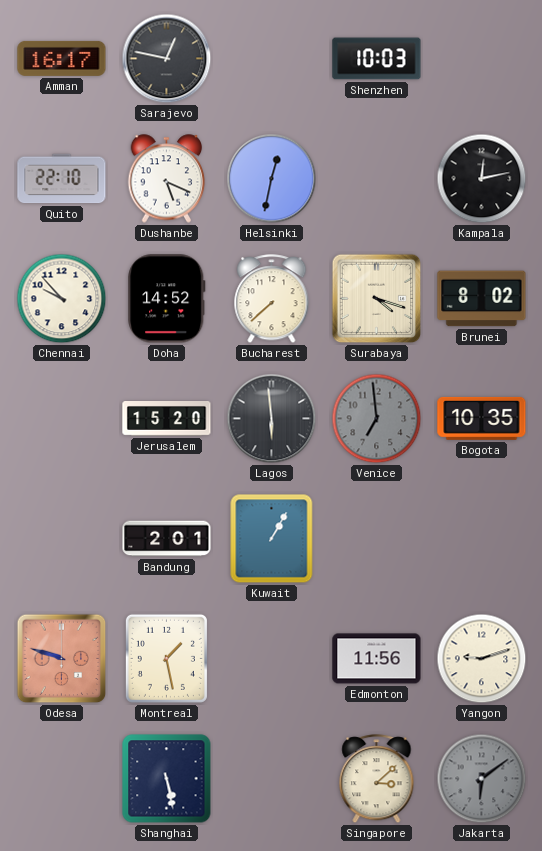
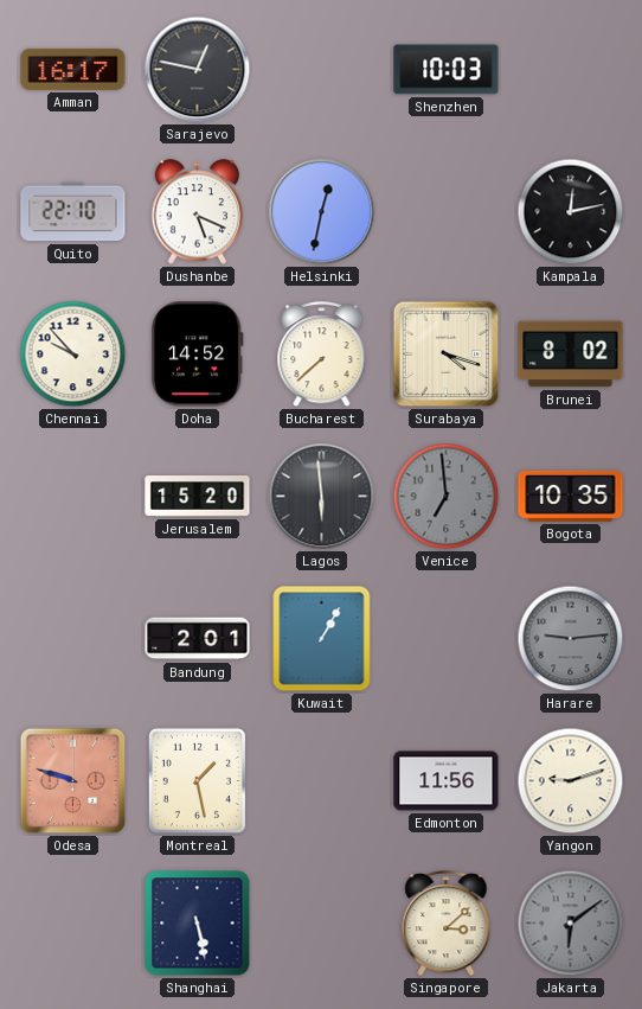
Harare: none -> 9:14 (571, 639)
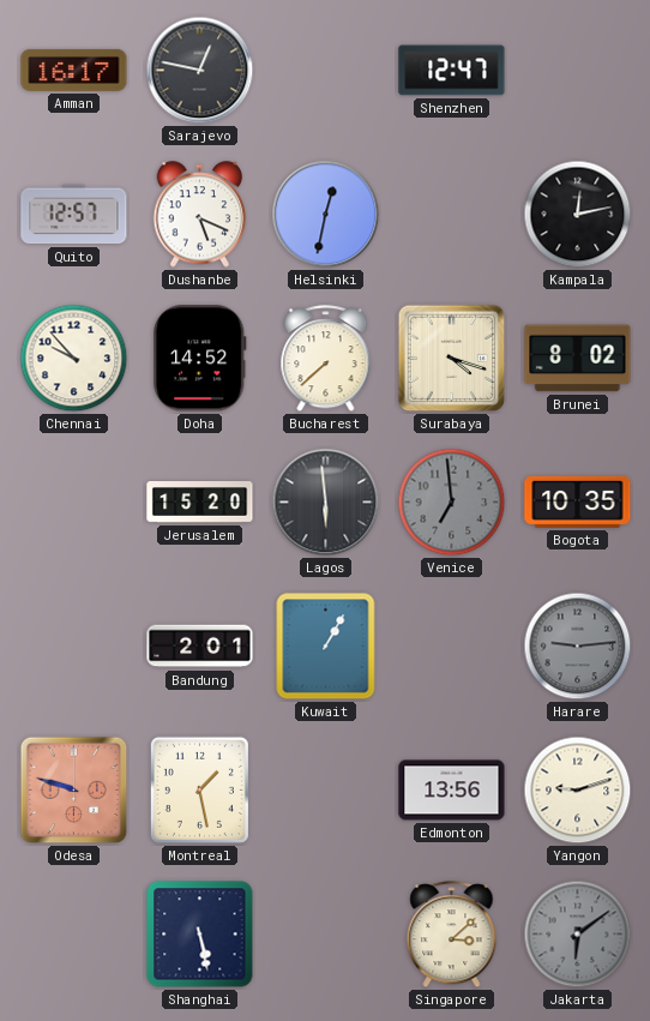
Shenzhen: 10:03 -> 12:47 (452, 71)
Quito: 22:10 -> 12:57 (74, 215)
Edmonton: 11:56 -> 13:56 (452, 791)
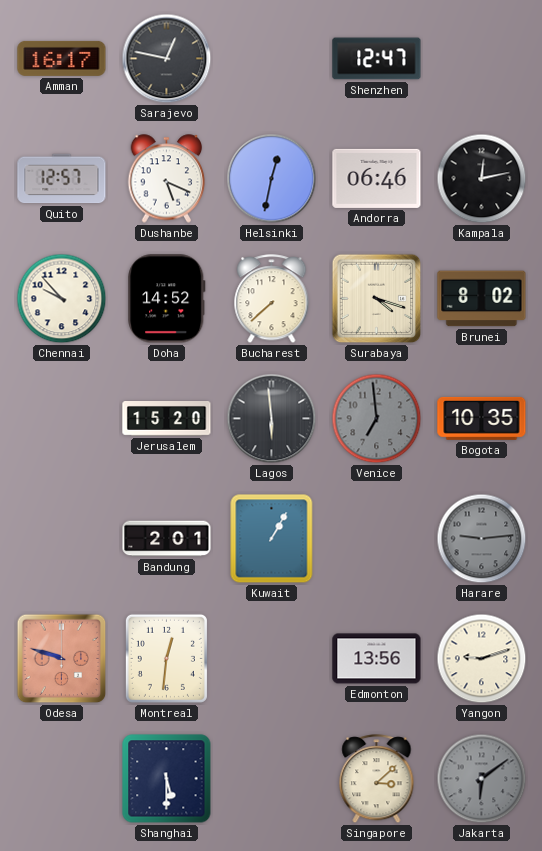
Andorra: none -> 06:46 (377, 178)
Montreal: 1:28 -> 12:31 (166, 658)
Shanghai: 5:28 -> 5:30 (167, 779)
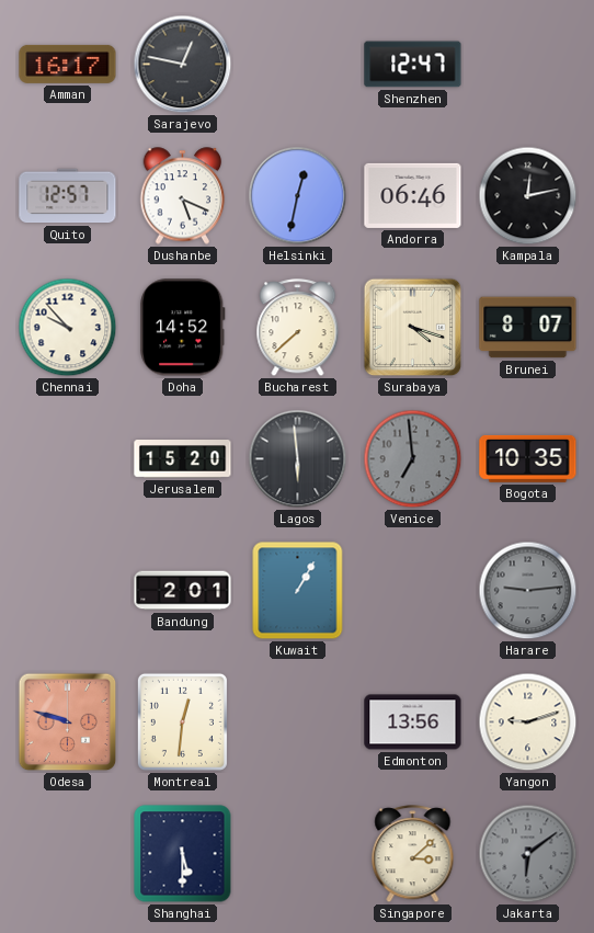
Brunei: 8:02 -> 8:07 (528, 328)
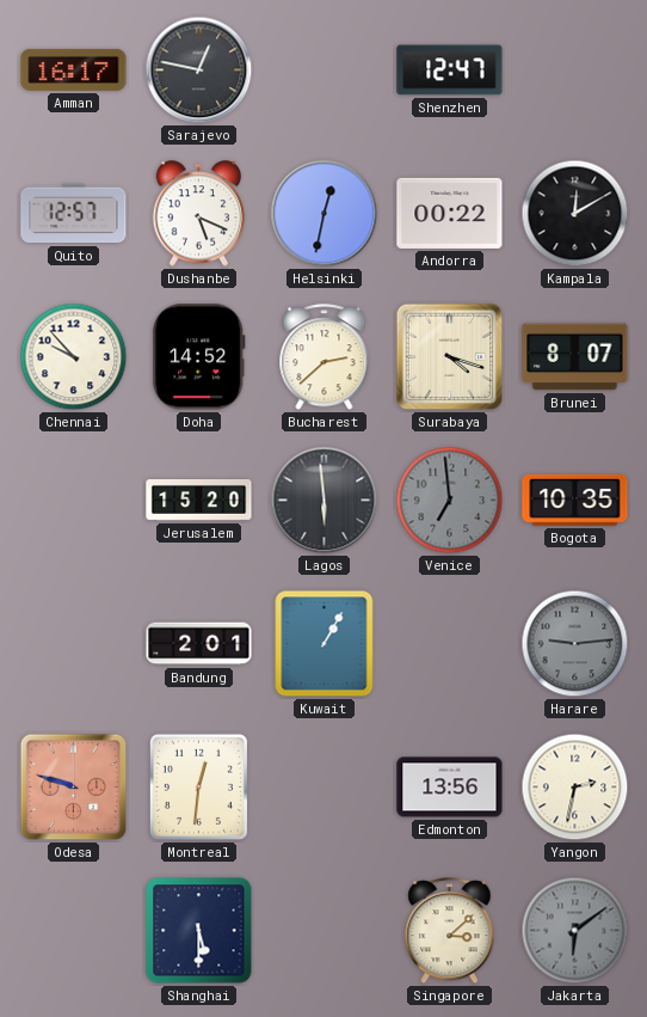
Andorra: 06:46 -> 00:22 (450, 213)
Kampala: 12:13 -> 12:10 (575, 214)
Bucharest: 7:38 -> 2:38 (325, 357)
Yangon: 9:12 -> 2:32 (575, 788)
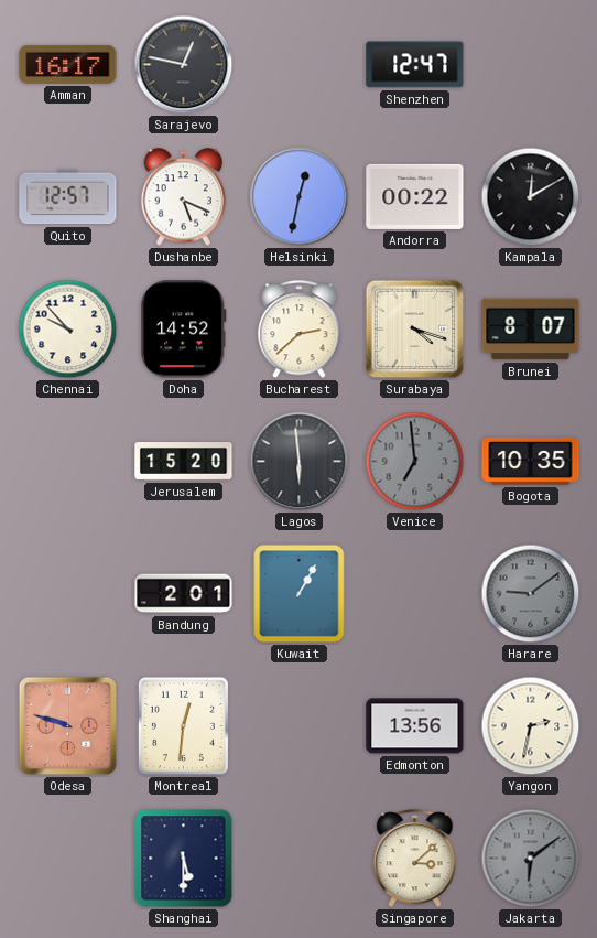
Harare: 9:14 -> 9:09 (531, 594)
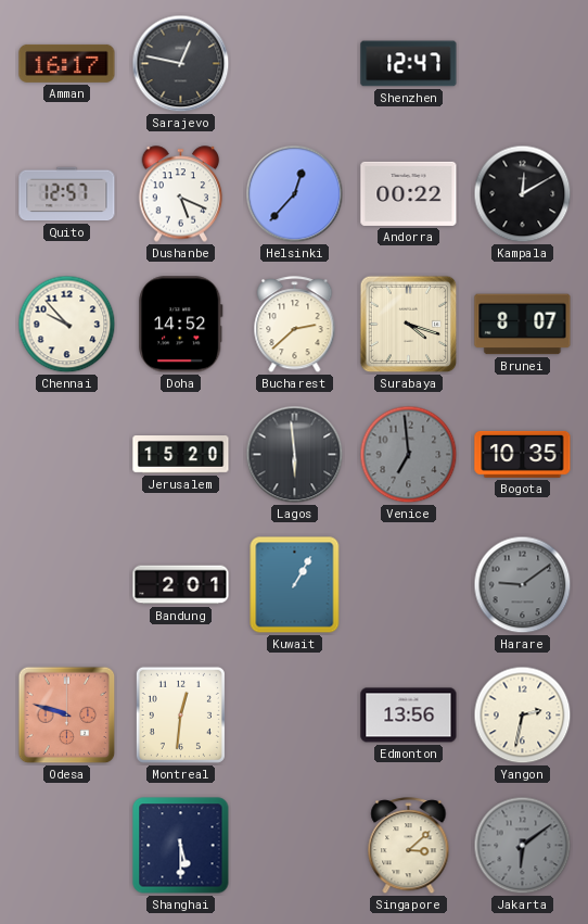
Helsinki: 12:32 -> 12:37 (295, 194)
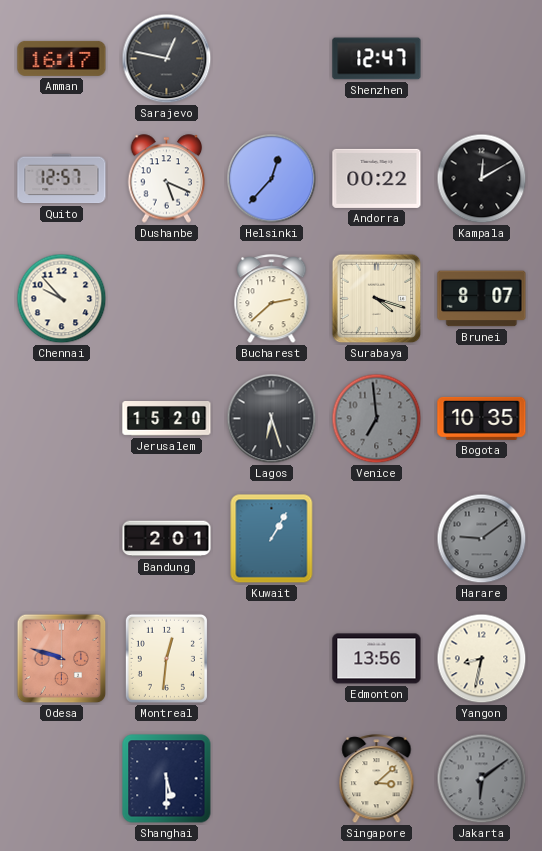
Doha: 14:52 -> none (181, 325)
Lagos: 5:59 -> 6:27 (272, 419)
Yangon: 2:32 -> 8:32 (482, 659)
